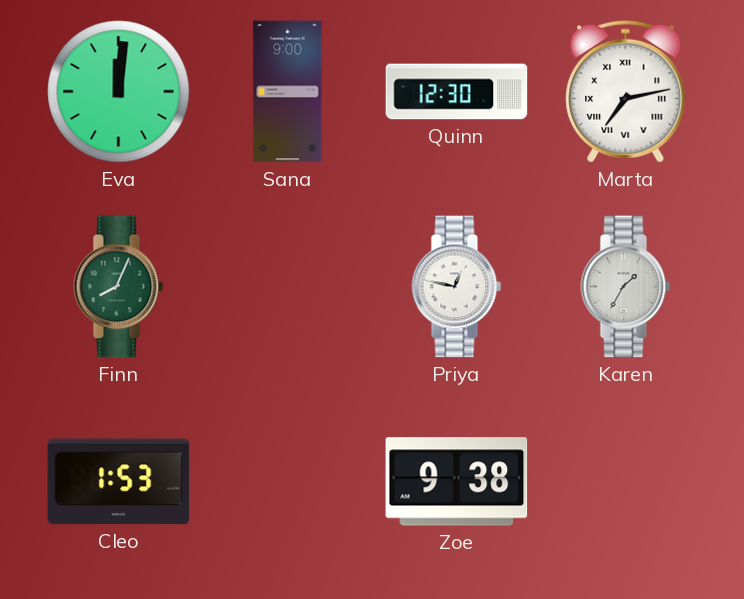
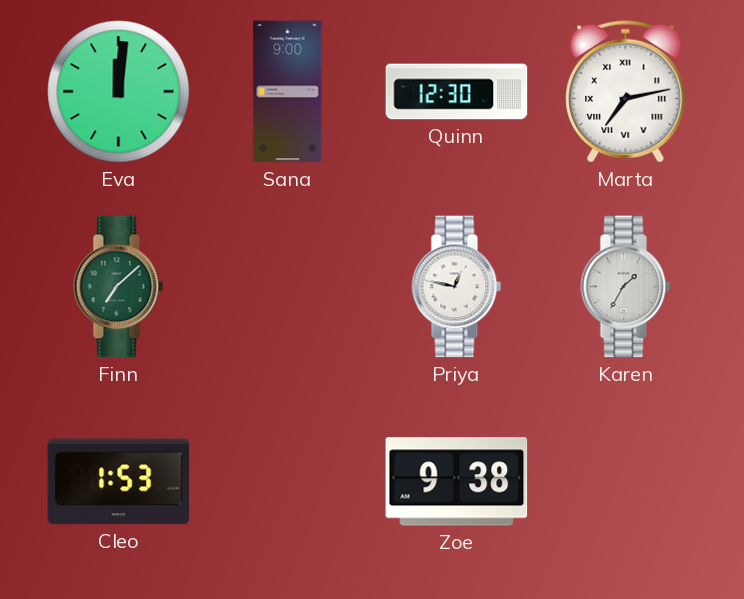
Finn: 8:04 -> 7:08 (119, 287)
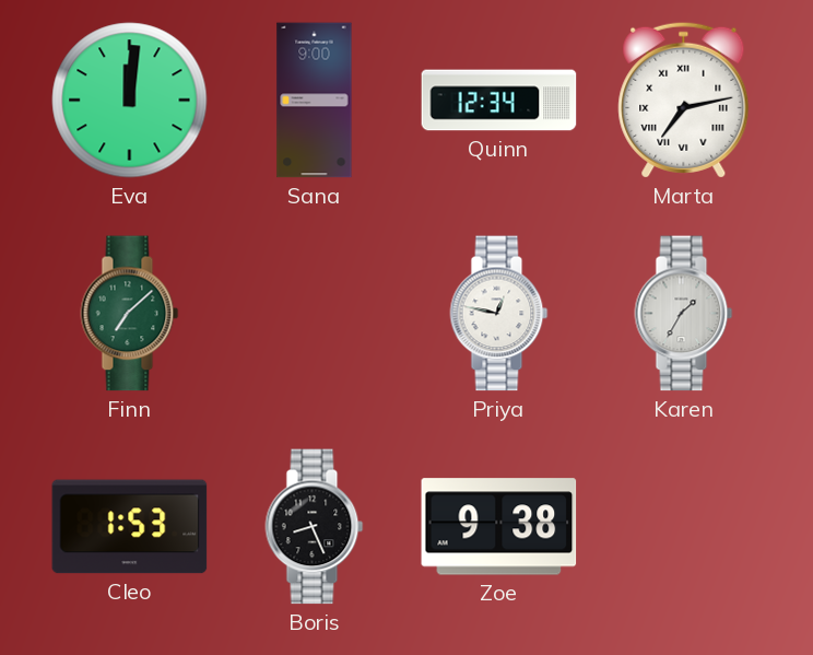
Quinn: 12:30 -> 12:34 (499, 101)
Boris: none -> 8:26 (315, 527)
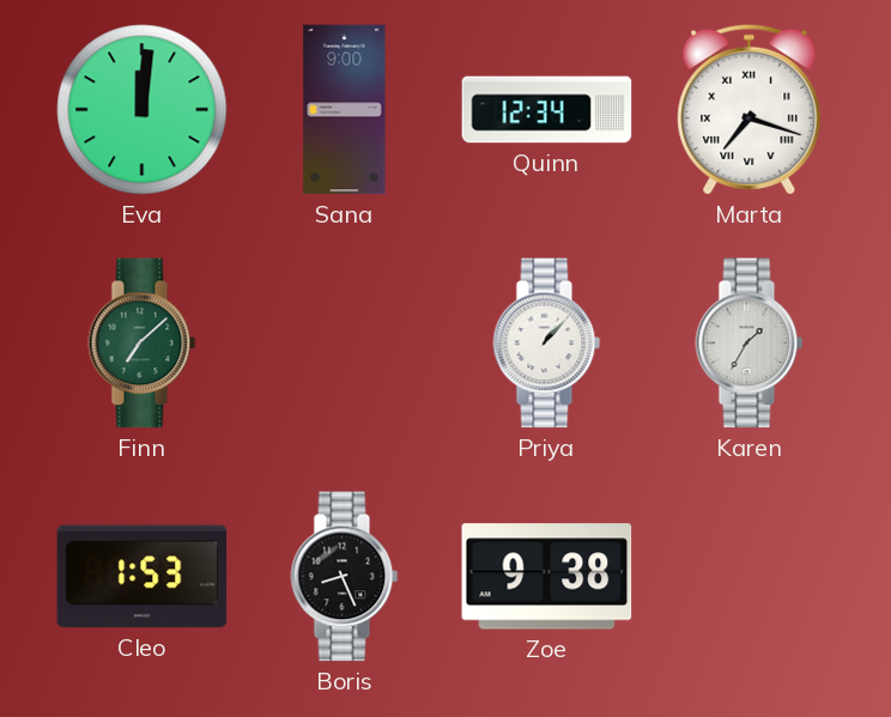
Marta: 7:13 -> 7:18 (750, 109)
Priya: 12:47 -> 1:07 (547, 344)
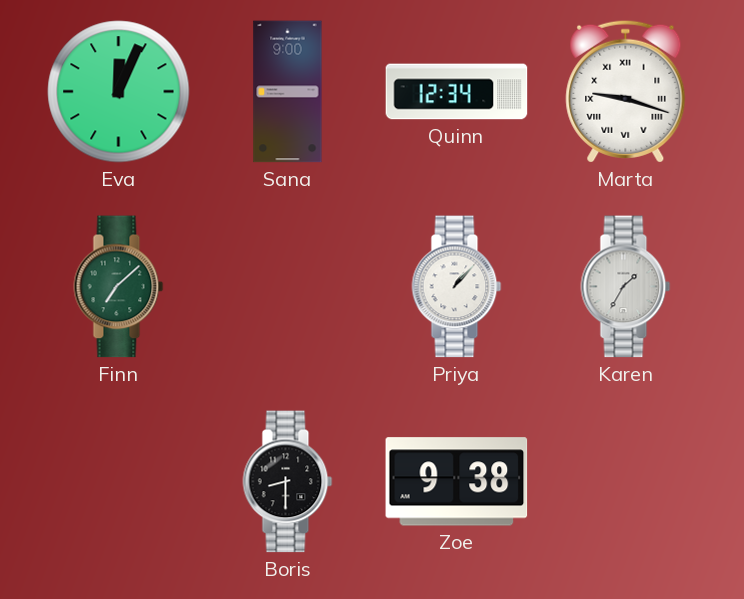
Eva: 12:01 -> 12:04 (119, 92)
Marta: 7:18 -> 9:18 (626, 91)
Cleo: 1:53 -> none (143, 577)
Boris: 8:26 -> 8:30 (288, 482)
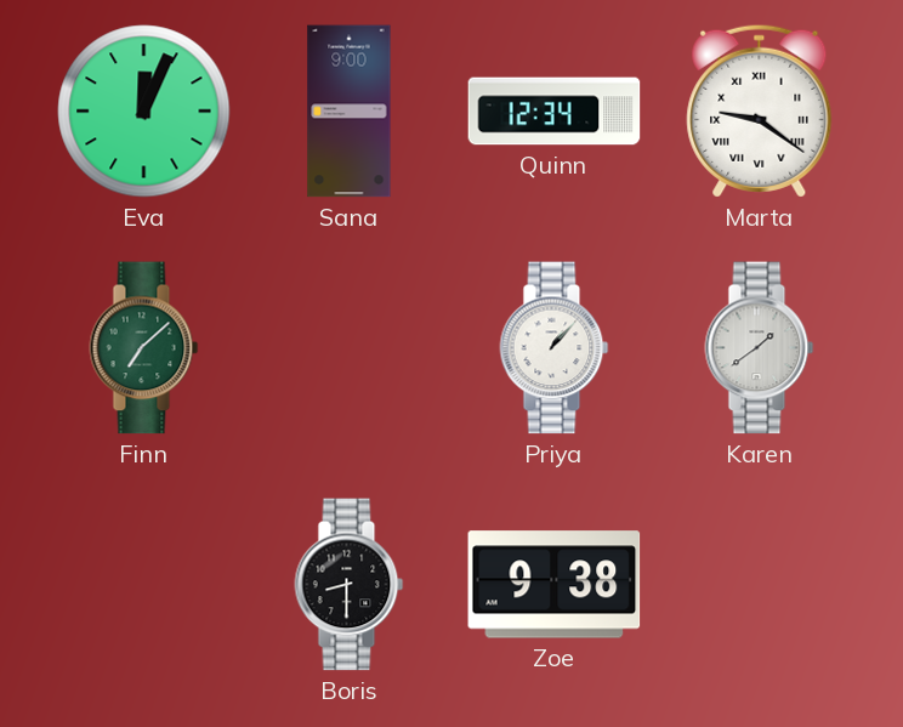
Marta: 9:18 -> 9:21 (760, 110)
Karen: 1:35 -> 1:39 (760, 348)
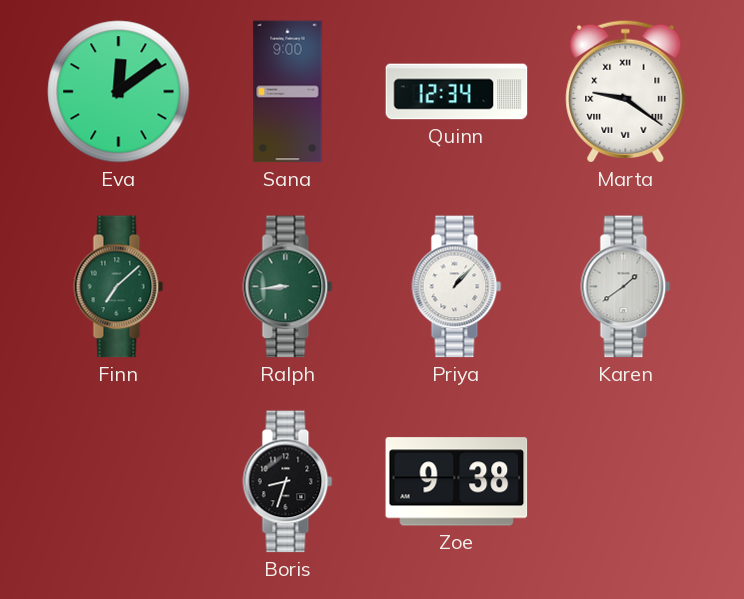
Eva: 12:04 -> 12:09 (119, 92)
Ralph: none -> 8:44 (288, 287)
Boris: 8:30 -> 8:33 (288, 482)
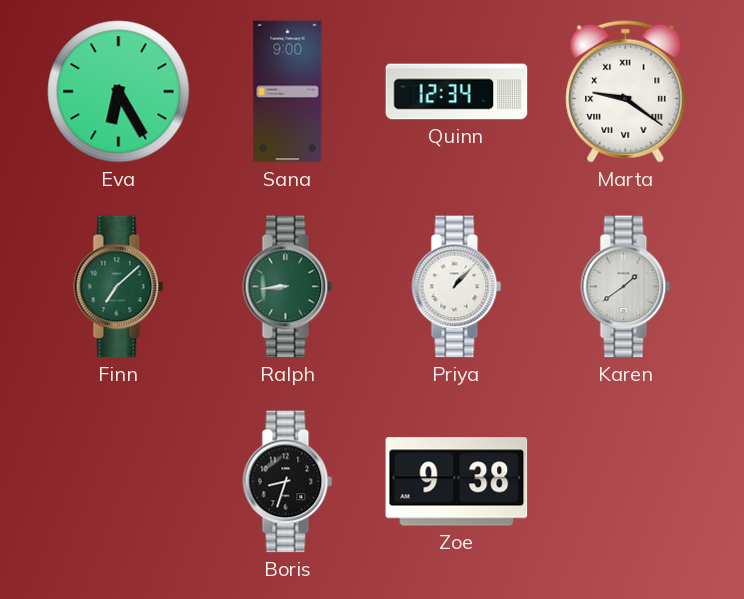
Eva: 12:09 -> 6:25 (119, 92)
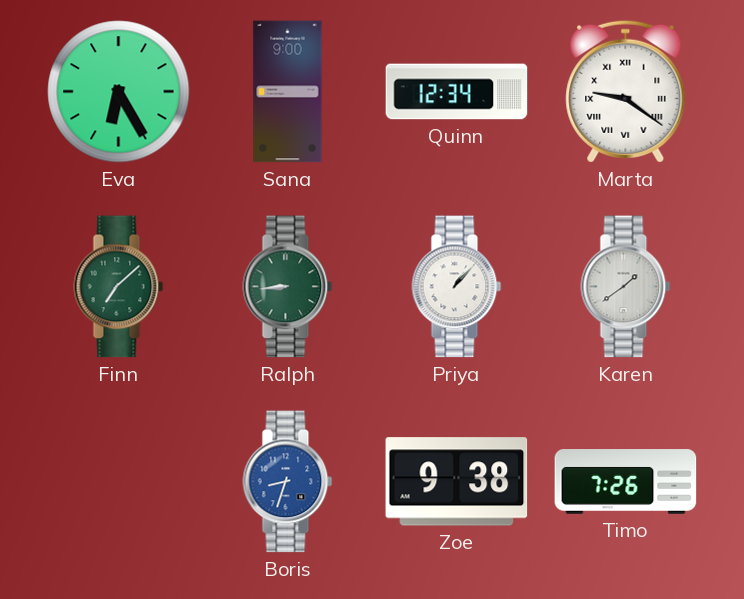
Boris dial: black -> blue (288, 482)
Timo: none -> 7:26 (626, 482)
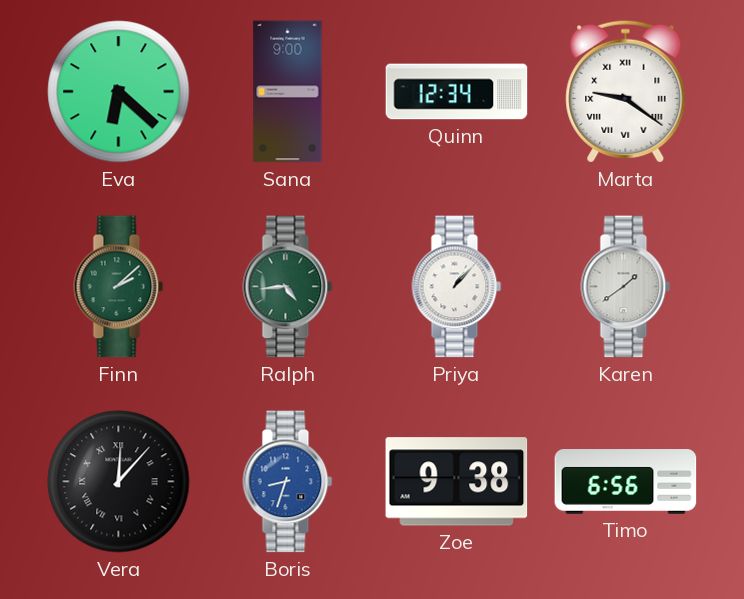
Eva: 6:25 -> 6:22 (119, 92)
Finn: 7:08 -> 2:08 (119, 287)
Ralph: 8:44 -> 4:44 (288, 287)
Vera: none -> 12:07 (119, 482)
Timo: 7:26 -> 6:56 (626, 482)
